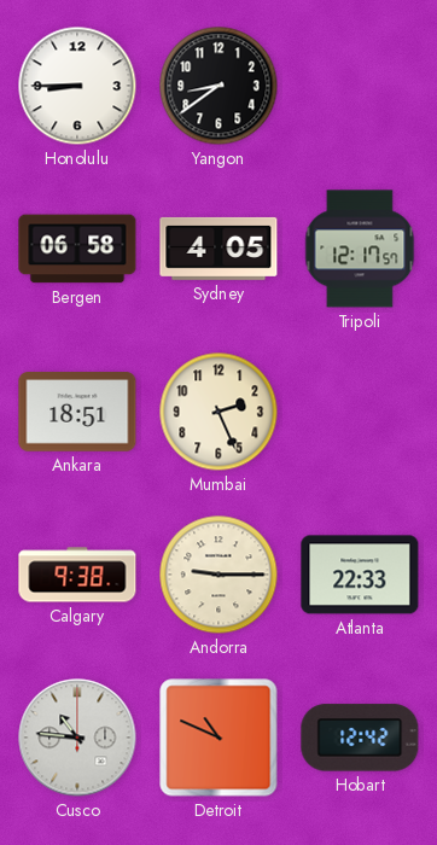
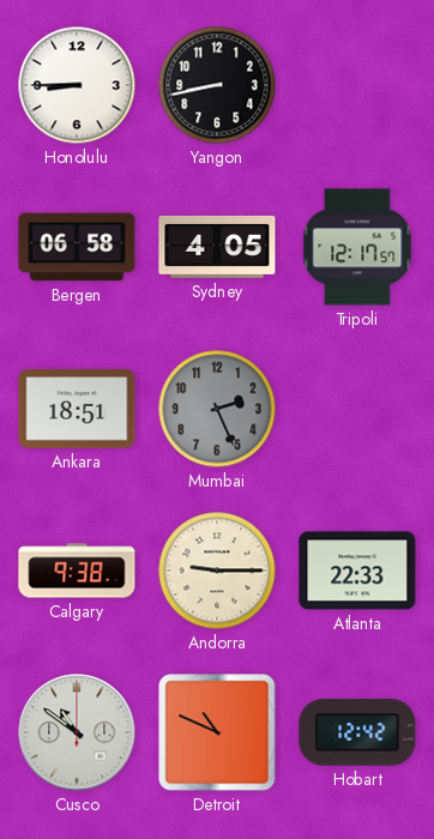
Yangon: 8:39 -> 8:43 (217, 85)
Mumbai dial: cream -> grey (217, 409)
Cusco: 10:46 -> 10:51 (77, 732)
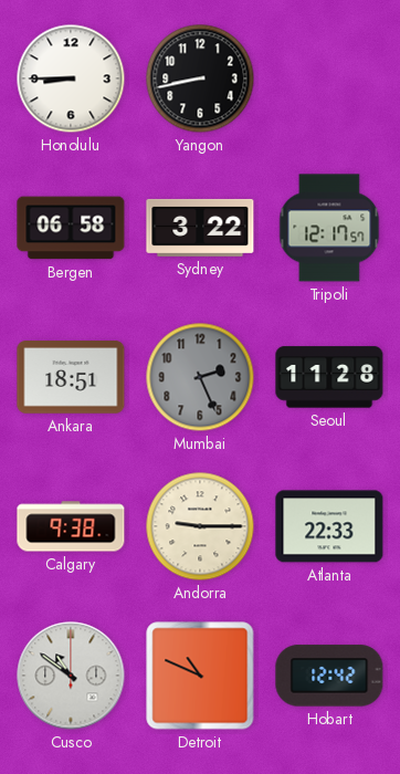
Sydney: 4:05 -> 3:22 (200, 228)
Seoul: none -> 11:28 (329, 377)
